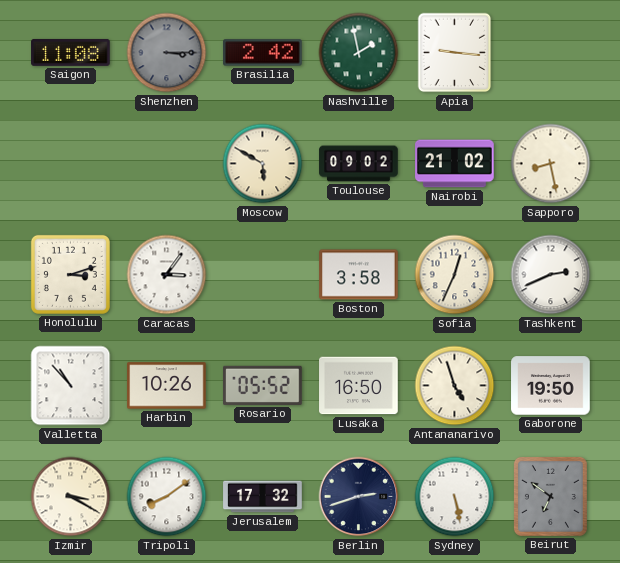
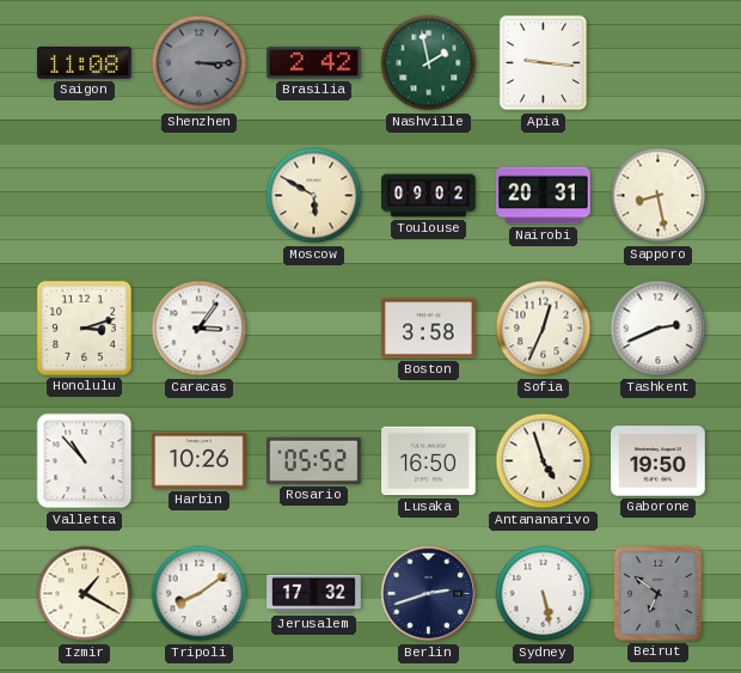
Nairobi: 21:02 -> 20:31 (544, 196)
Izmir: 3:20 -> 1:20 (85, 594)
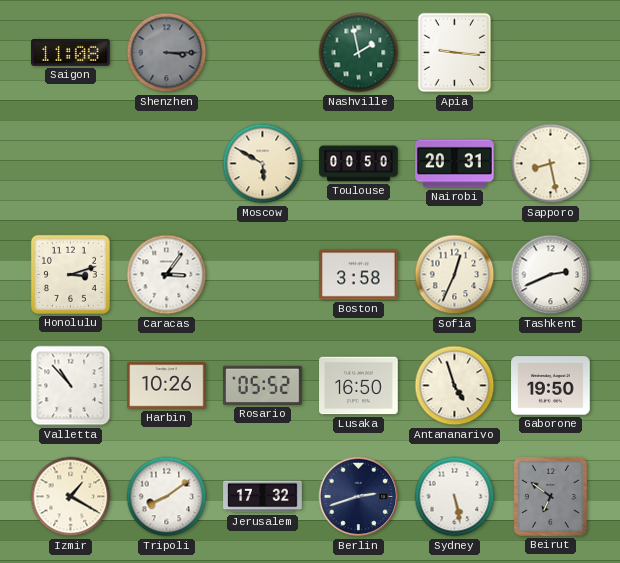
Brasilia: 2:42 -> none (314, 63)
Toulouse: 09:02 -> 00:50 (359, 164)
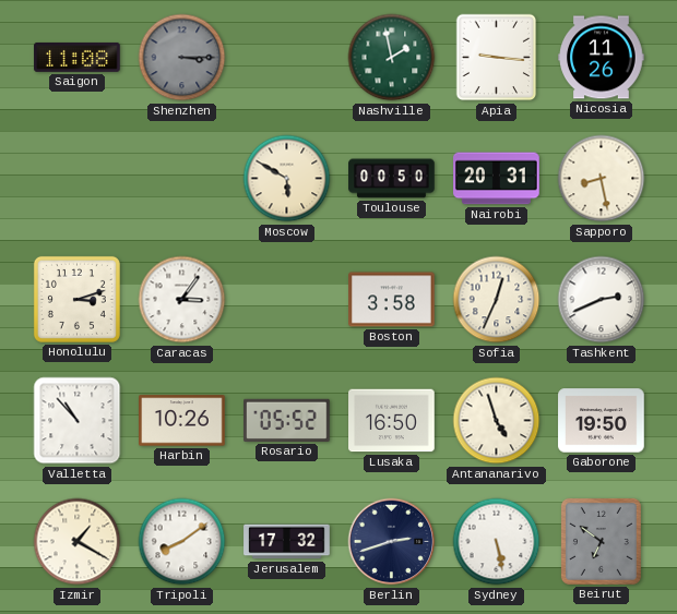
Nicosia: none -> 11:26 (602, 58)
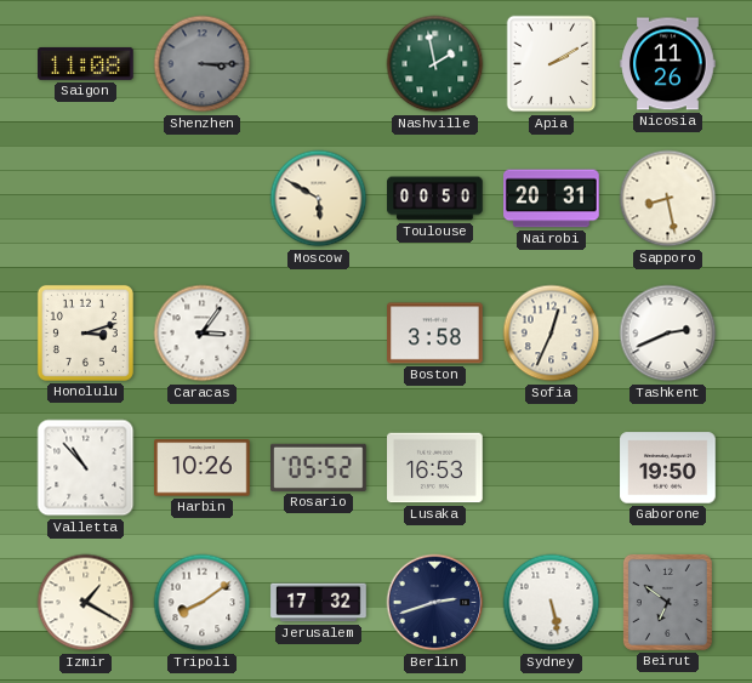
Apia: 9:16 -> 2:10 (552, 64)
Lusaka: 16:50 -> 16:53 (435, 468)
Antananarivo: 4:57 -> none (497, 421)
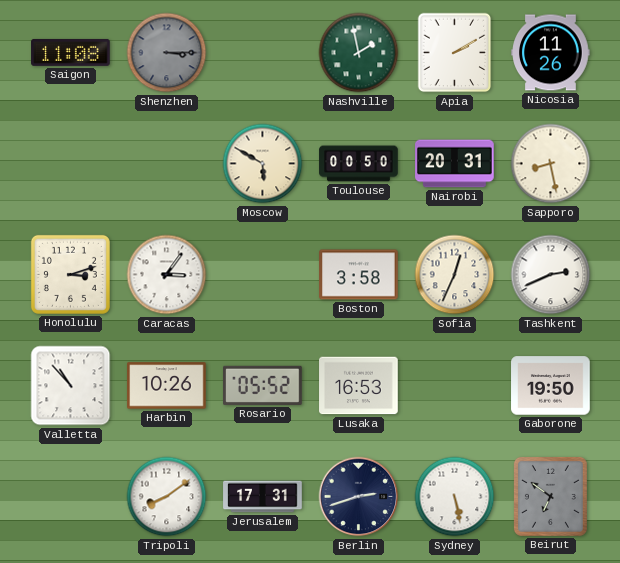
Izmir: 1:20 -> none (86, 603)
Jerusalem: 17:32 -> 17:31 (263, 497)
